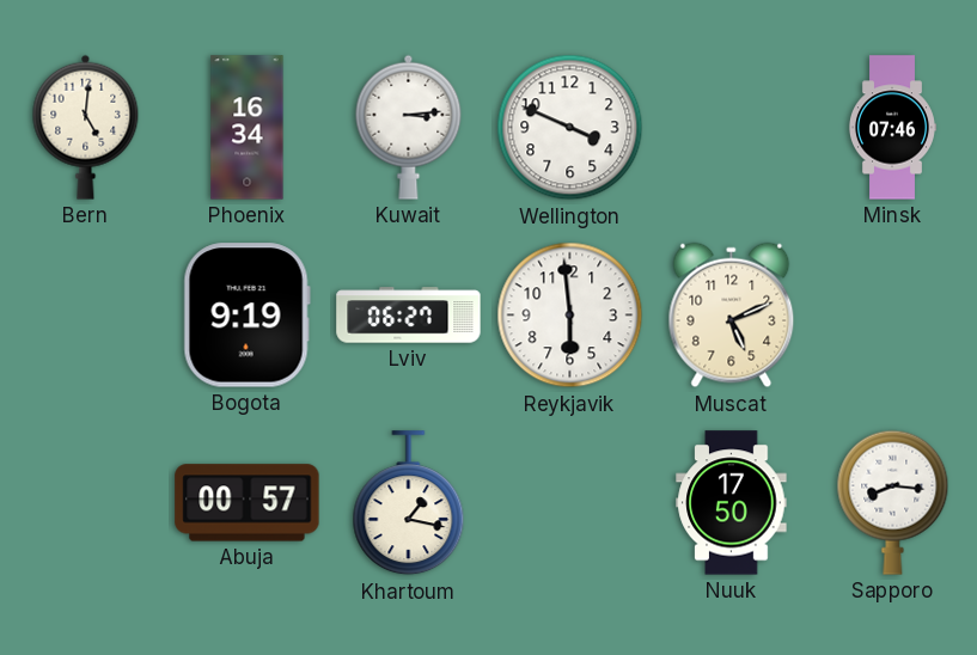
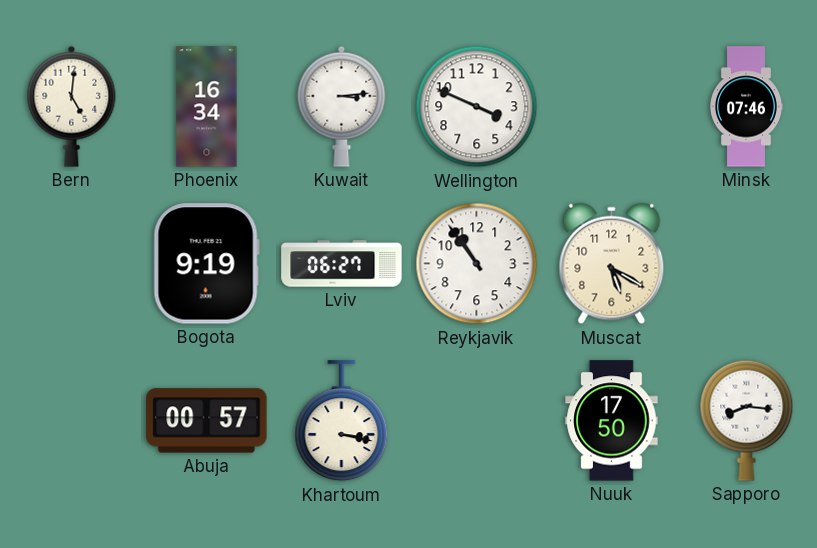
Reykjavik: 5:59 -> 10:54 (477, 264)
Muscat: 5:11 -> 5:20 (612, 264)
Khartoum: 1:17 -> 3:17 (342, 421)
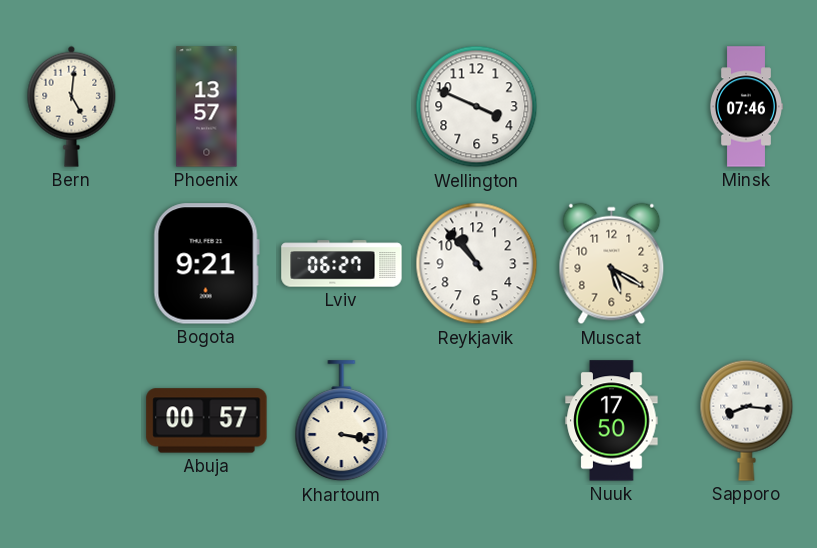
Phoenix: 16:34 -> 13:57 (207, 107)
Kuwait: 3:14 -> none (342, 106)
Bogota: 9:19 -> 9:21 (206, 264)
Reykjavik: 10:54 -> 10:53 (477, 264)
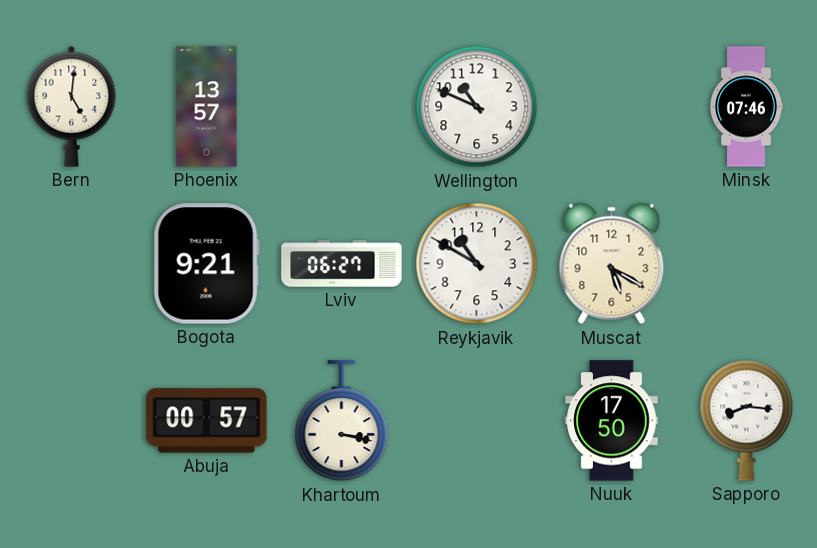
Wellington: 3:49 -> 10:49 (477, 107)
Reykjavik: 10:53 -> 10:50 (477, 264)
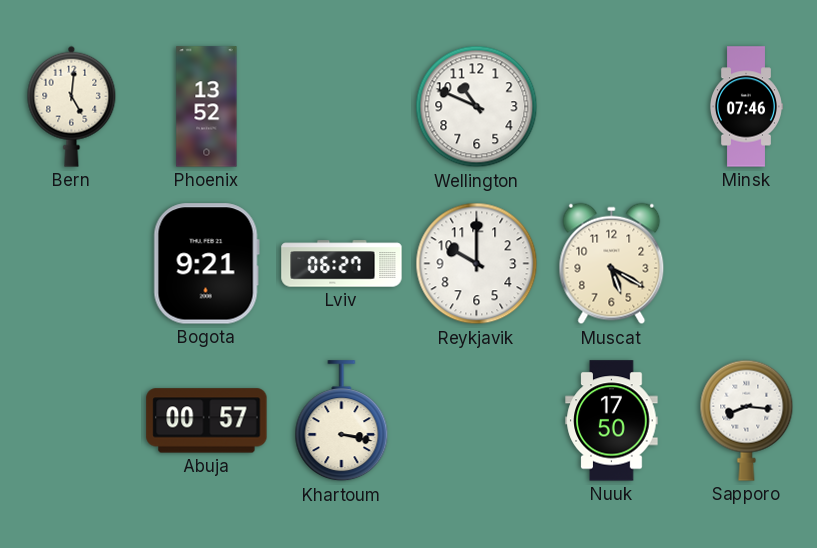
Phoenix: 13:57 -> 13:52 (207, 107)
Reykjavik: 10:50 -> 10:00 (477, 264)
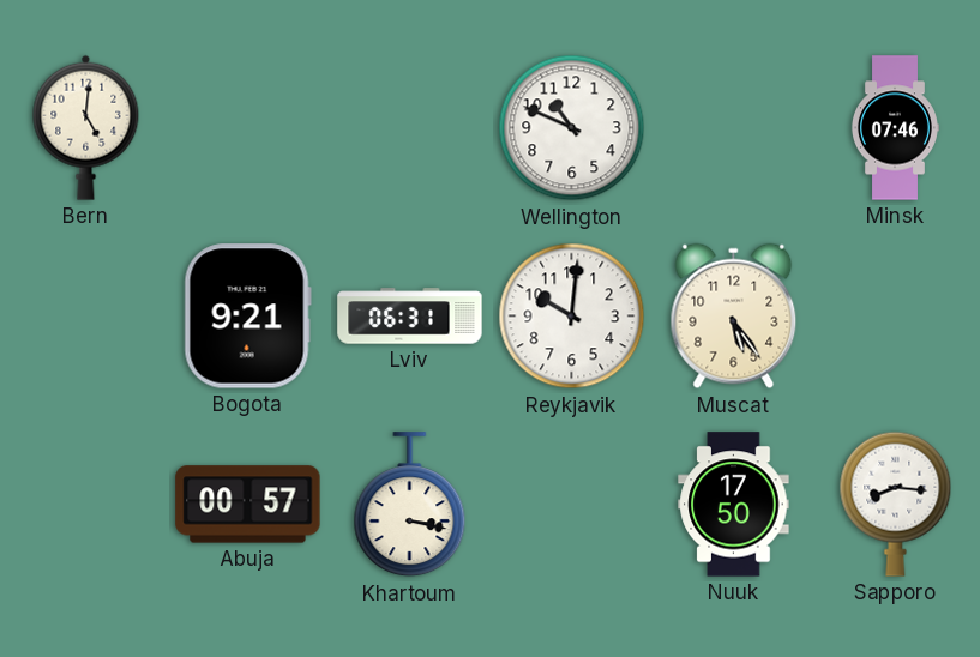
Phoenix: 13:52 -> none (207, 107)
Lviv: 06:27 -> 06:31 (410, 317)
Reykjavik: 10:00 -> 10:01 (572, 317)
Muscat: 5:20 -> 5:24 (734, 317)
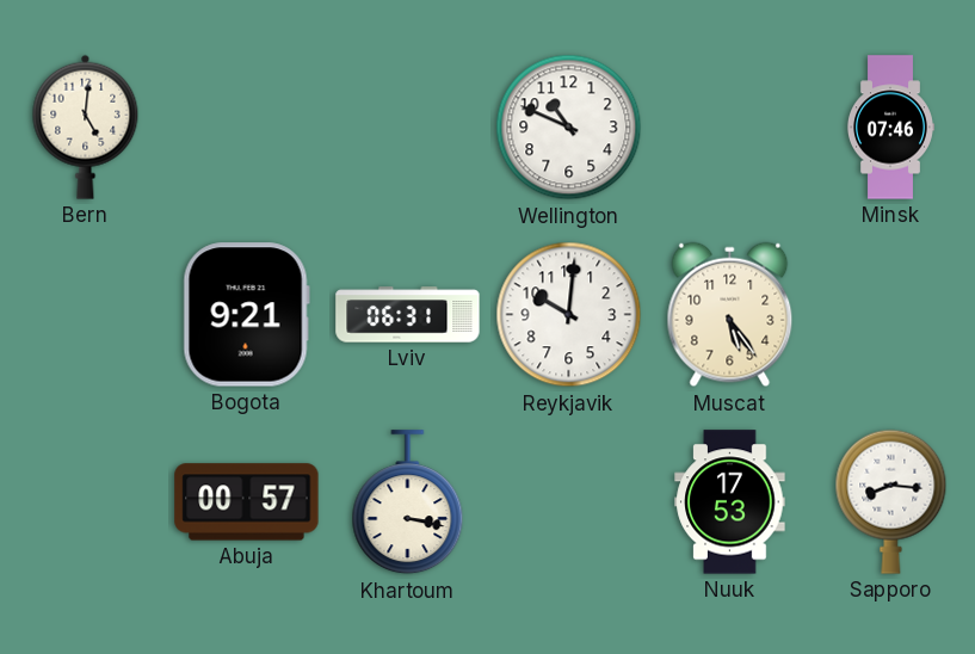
Nuuk: 17:50 -> 17:53 (730, 502)
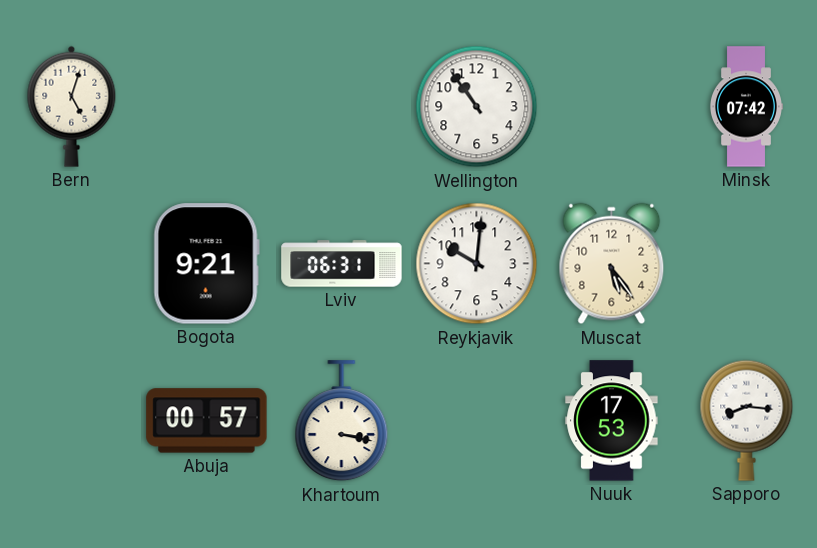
Bern: 5:01 -> 5:03 (72, 106)
Wellington: 10:49 -> 10:54 (477, 107)
Minsk: 07:46 -> 07:42 (746, 107)
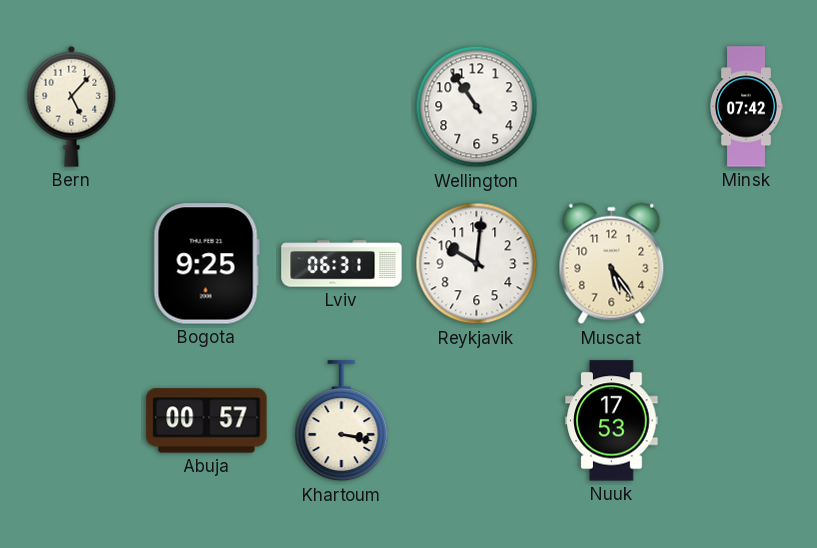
Bern: 5:03 -> 5:07 (72, 106)
Bogota: 9:21 -> 9:25 (206, 264)
Sapporo: 8:16 -> none (747, 420)
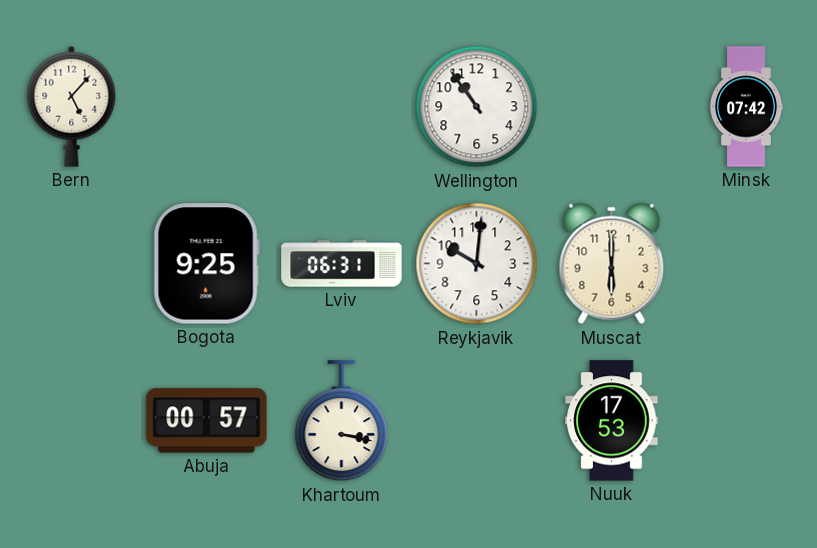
Muscat: 5:24 -> 6:00 (612, 264)
